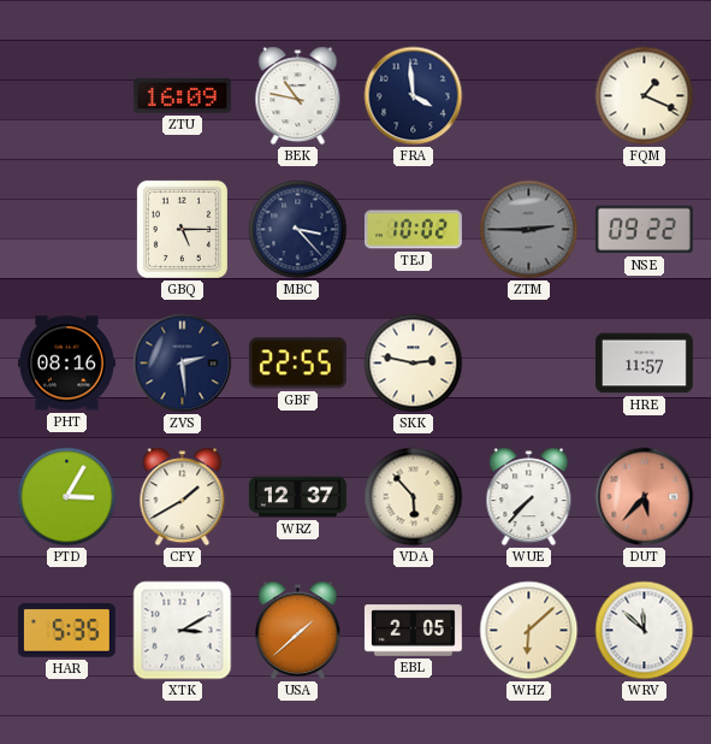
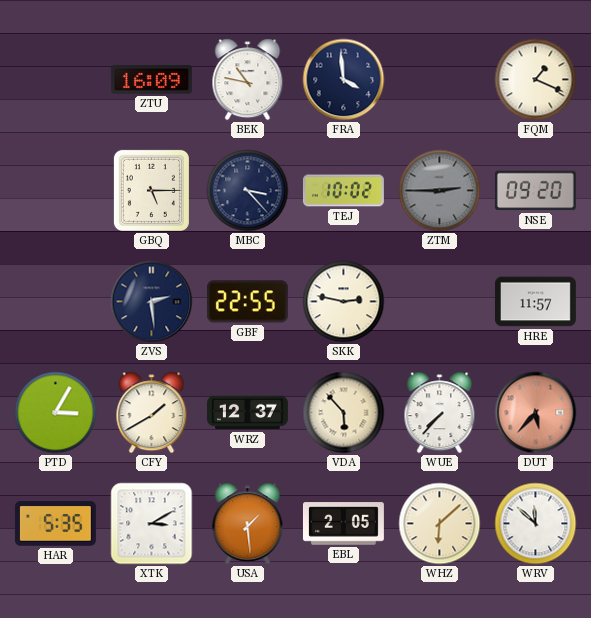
NSE: 09:22 -> 09:20 (535, 191)
PHT: 08:16 -> none (66, 364)
USA: 1:38 -> 1:29 (248, 524)
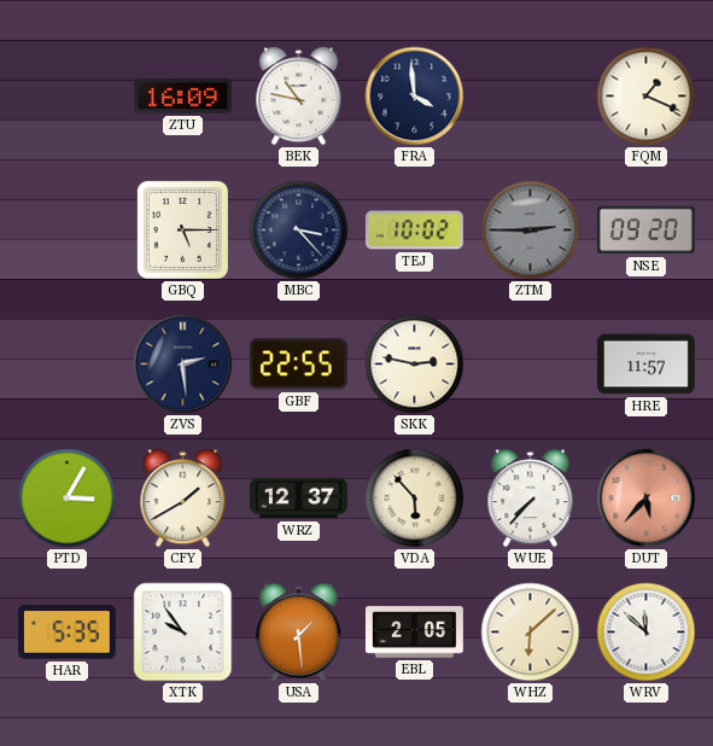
XTK: 3:10 -> 9:54 (183, 633)
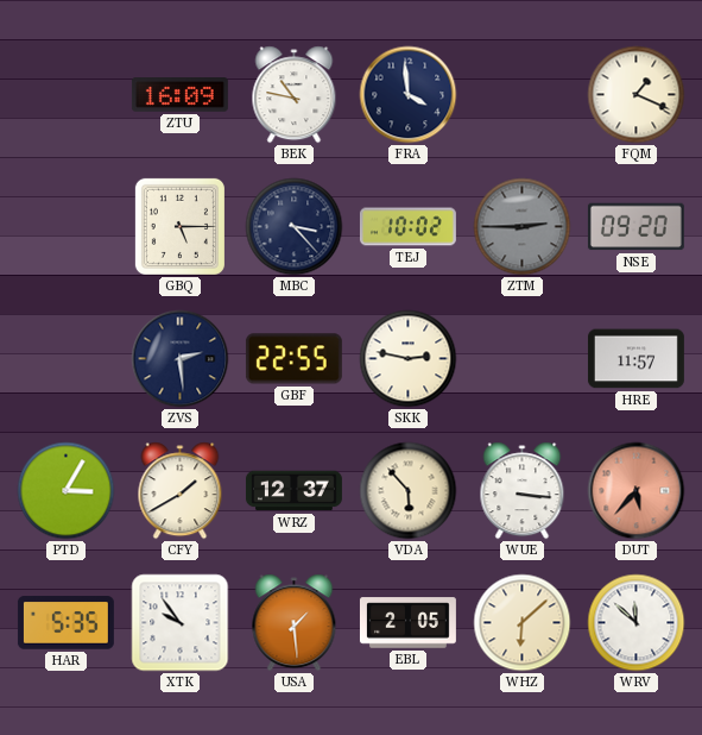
WUE: 7:37 -> 3:16 (523, 491)
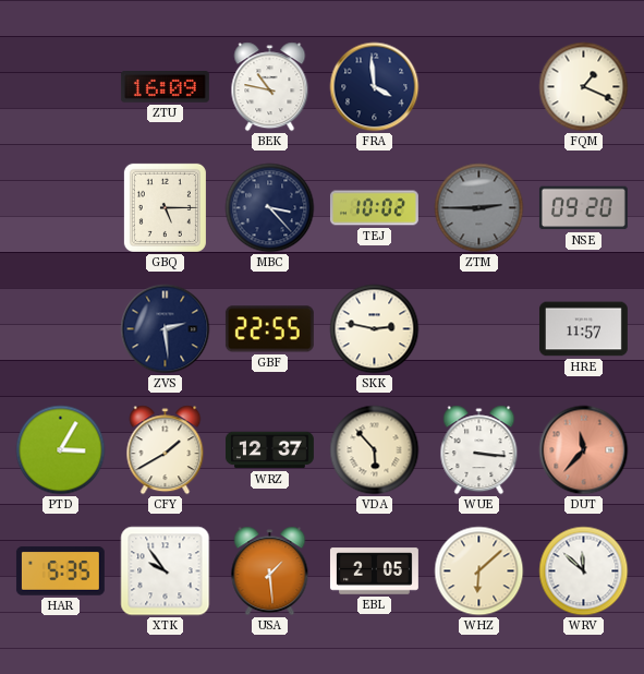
DUT: 5:37 -> 11:37 (584, 450)
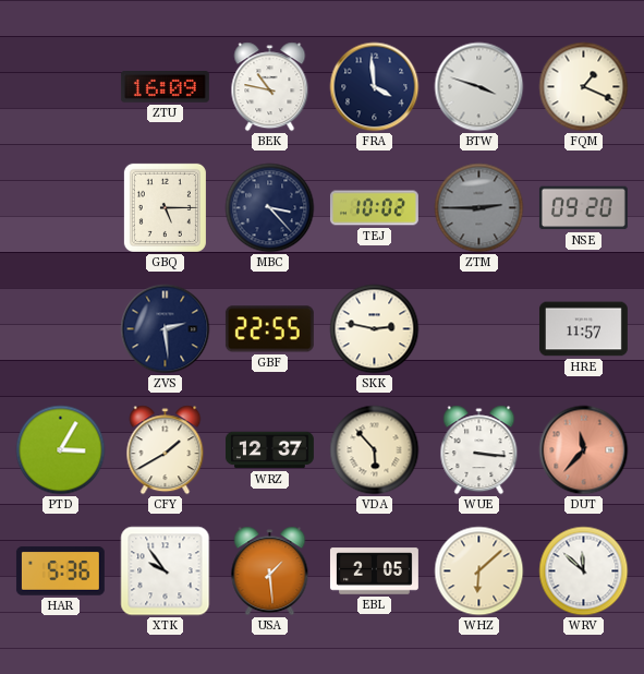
BTW: none -> 3:48 (479, 87)
HAR: 5:35 -> 5:36 (60, 571)
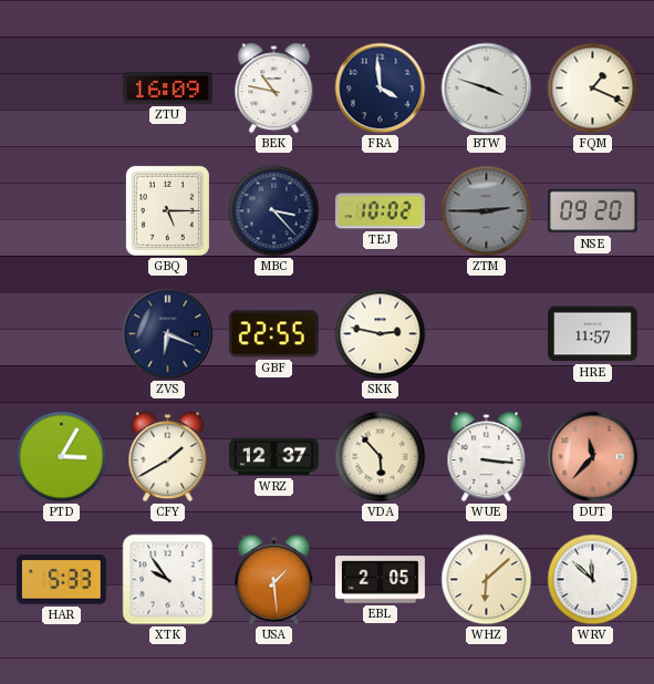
ZVS: 2:29 -> 6:19 (168, 334)
HAR: 5:36 -> 5:33 (61, 580)
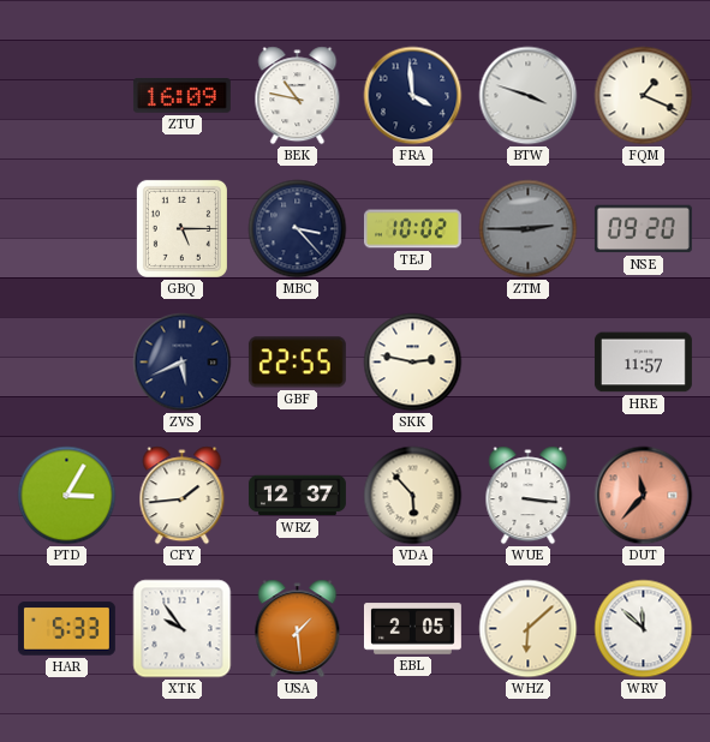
ZVS: 6:19 -> 5:41 (183, 363)
CFY: 1:40 -> 1:44 (183, 496)
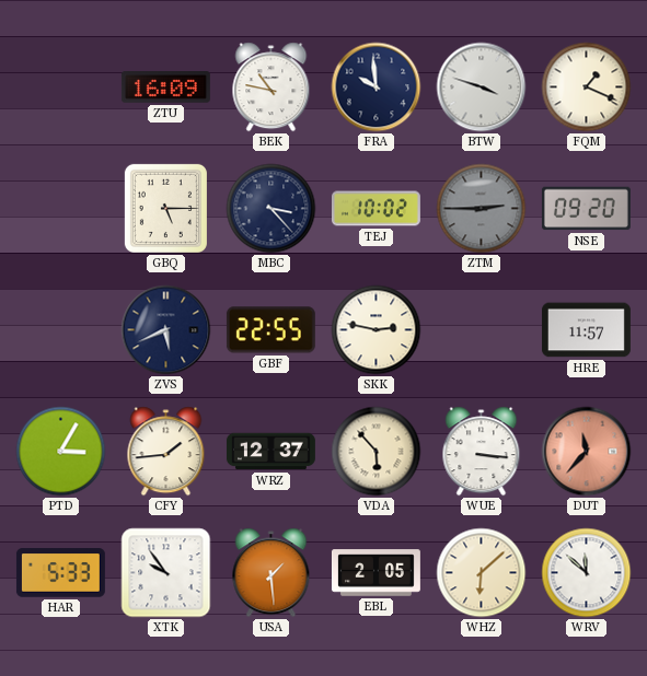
FRA: 3:59 -> 9:59 (377, 88)
